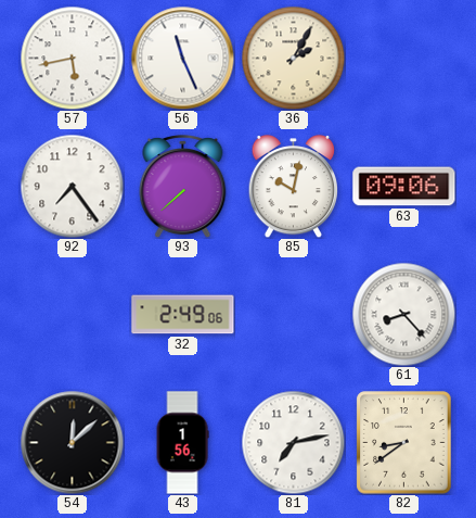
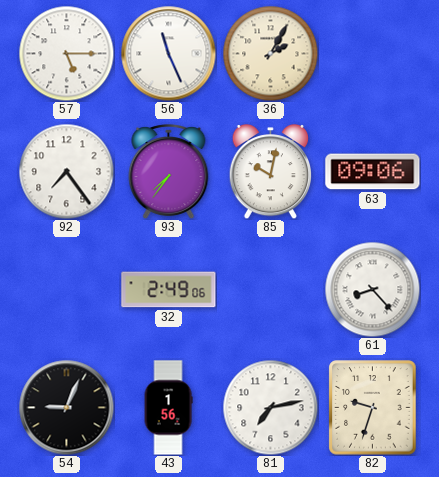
57: 5:43 -> 5:15 (66, 53)
93: 7:38 -> 7:36 (169, 172)
54: 12:08 -> 9:04 (66, 407)
82: 8:39 -> 9:33 (373, 408)
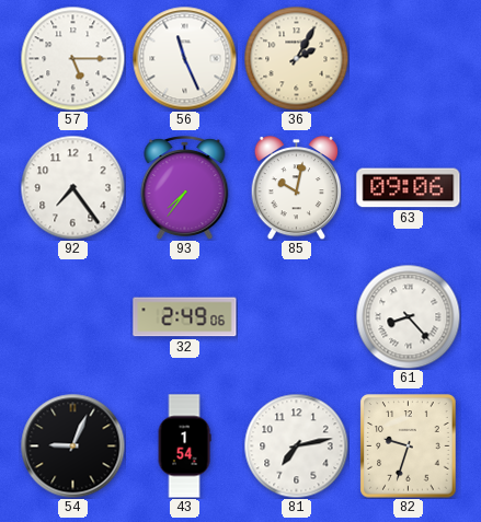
43: 1:56 -> 1:54 (184, 446)
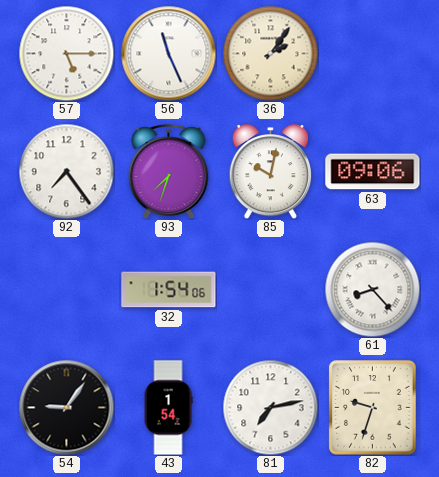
36: 2:05 -> 2:06 (270, 53)
93: 7:36 -> 7:33 (169, 172)
32: 2:49 -> 1:54 (169, 290)
54: 9:04 -> 9:06 (66, 407)
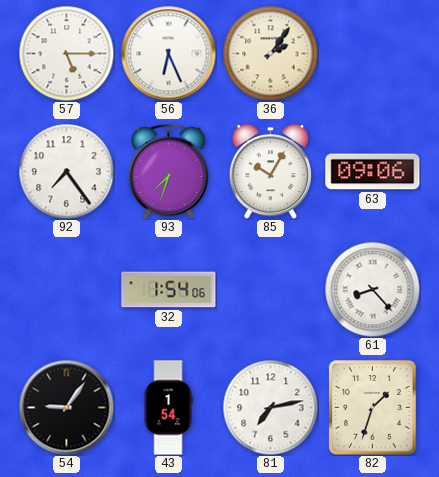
56: 11:26 -> 6:26 (168, 53)
85: 10:02 -> 10:05 (270, 172)
82: 9:33 -> 1:33 (373, 408)
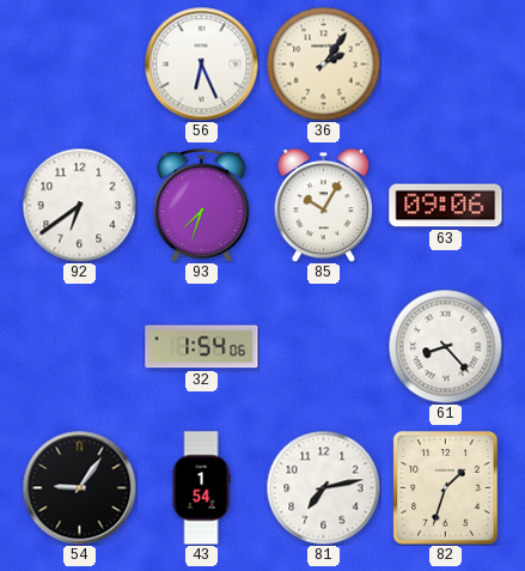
57: 5:15 -> none (66, 53)
92: 7:24 -> 6:39 (79, 205)
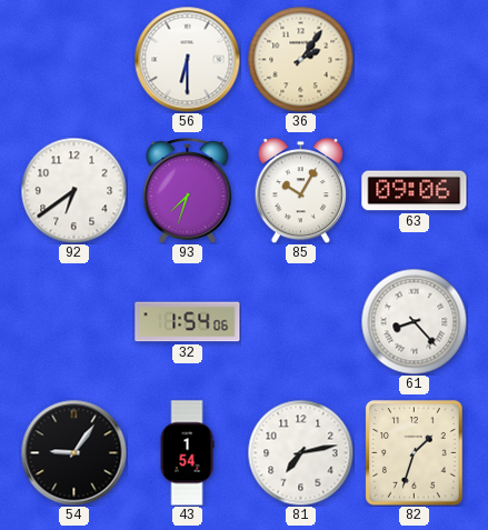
56: 6:26 -> 6:30 (187, 59)
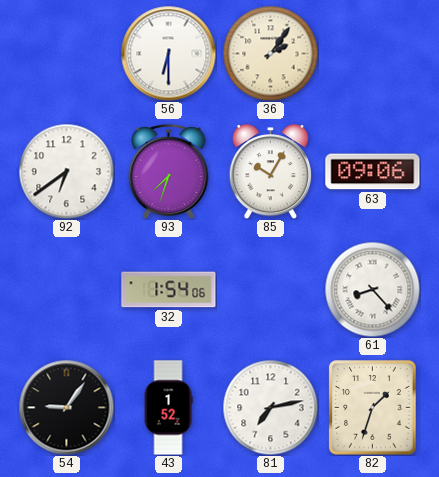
43: 1:54 -> 1:52 (168, 408)
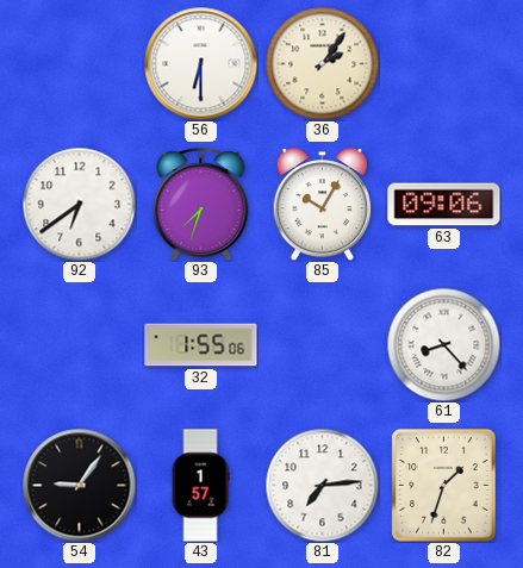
32: 1:54 -> 1:55 (201, 345)
43: 1:52 -> 1:57 (200, 486)
81: 7:13 -> 7:14 (322, 485)
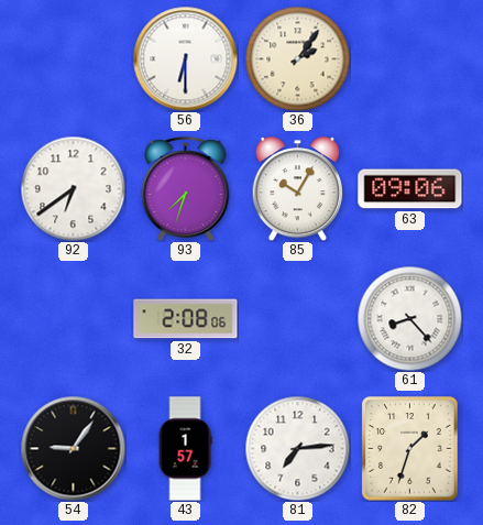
32: 1:55 -> 2:08 (186, 319)
